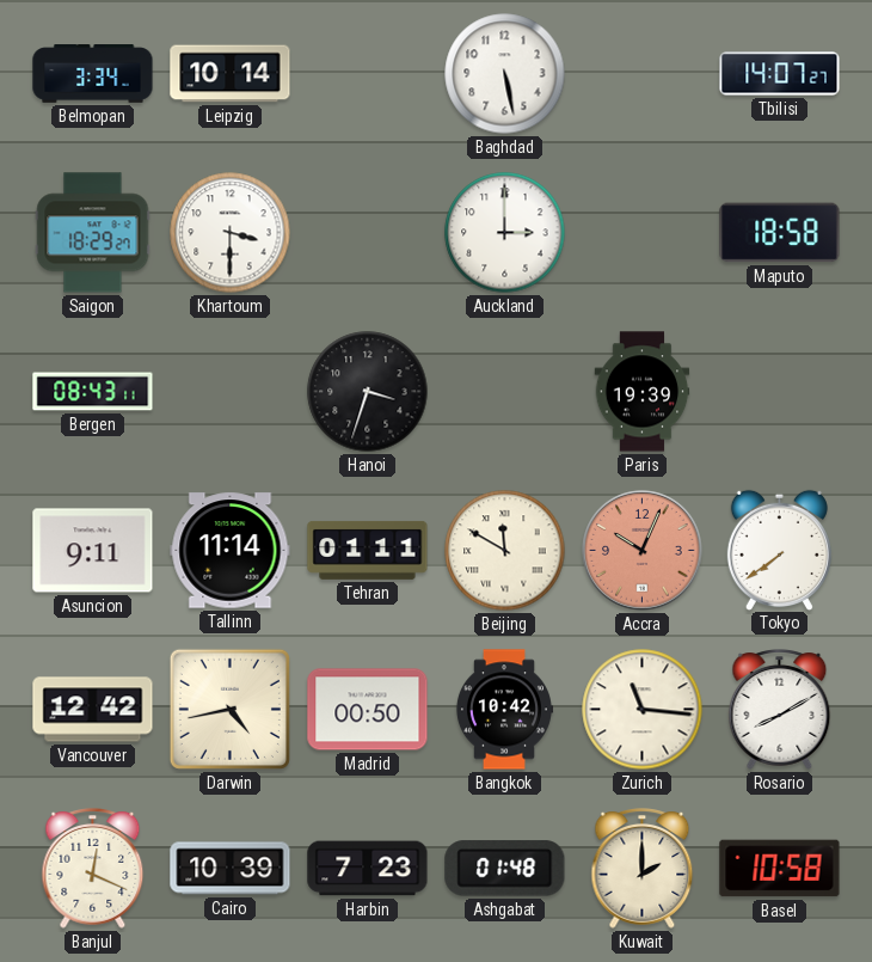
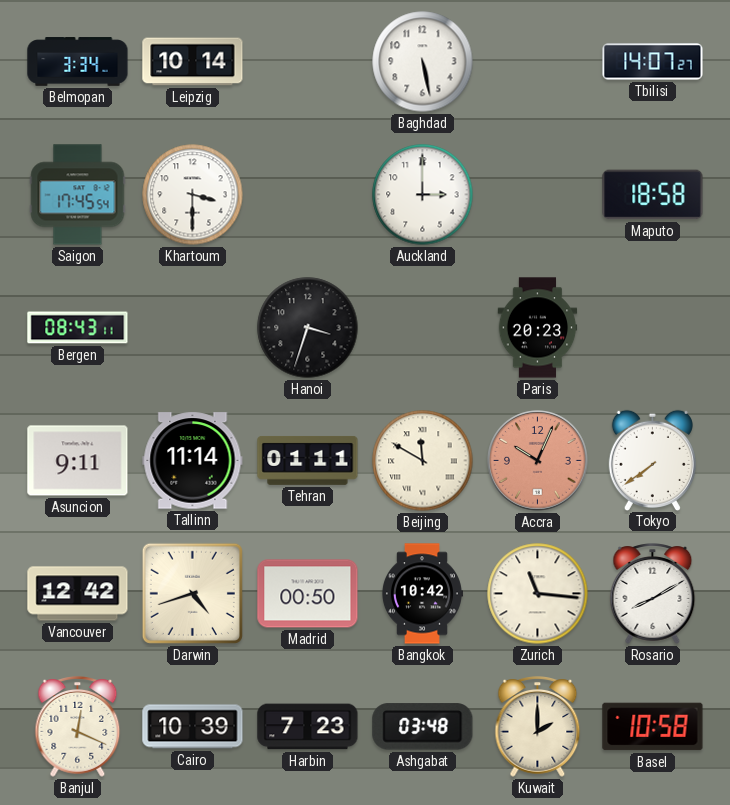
Saigon: 18:29 -> 17:45 (78, 195)
Paris: 19:39 -> 20:23 (538, 328)
Darwin: 4:43 -> 4:42 (192, 593)
Ashgabat: 01:48 -> 03:48 (423, 727)
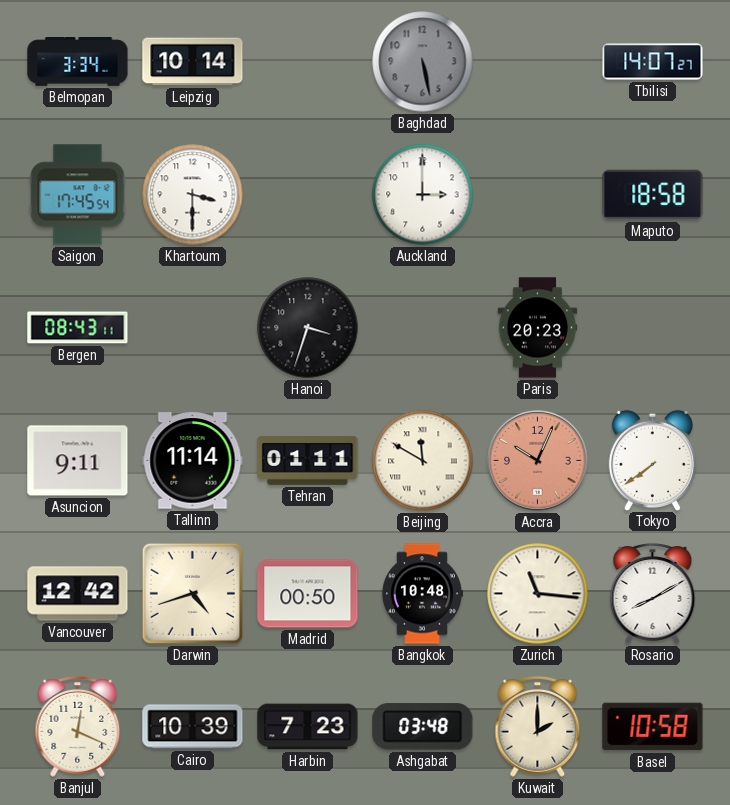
Baghdad dial: white -> grey (423, 62)
Bangkok: 10:42 -> 10:48 (422, 594)
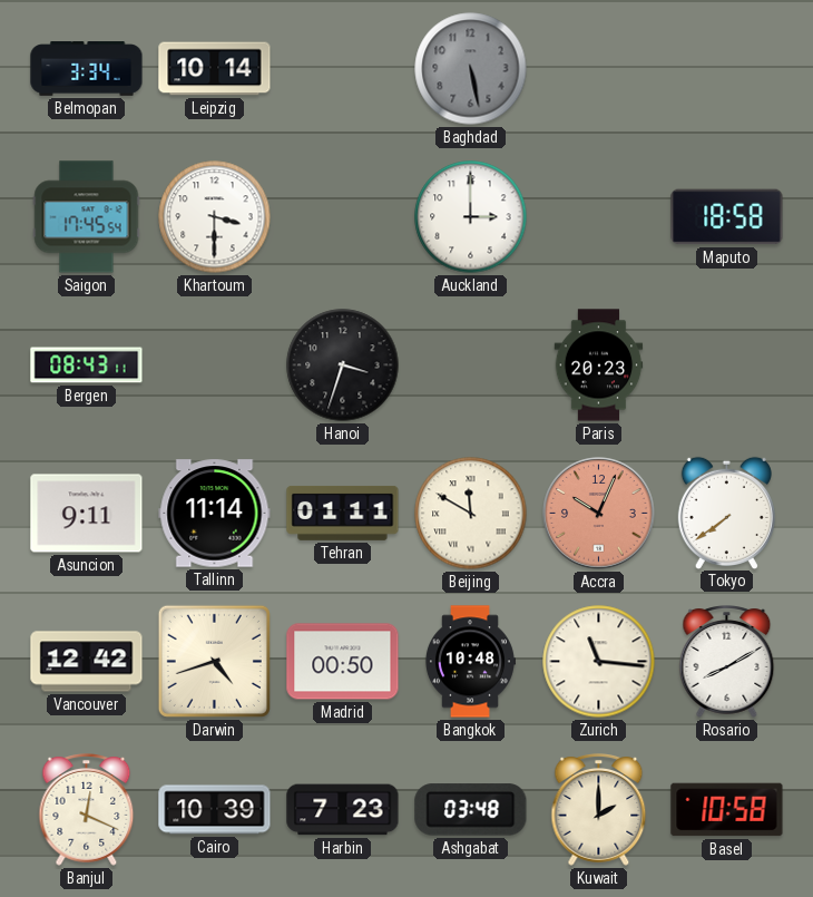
Tbilisi: 14:07 -> none (653, 62)
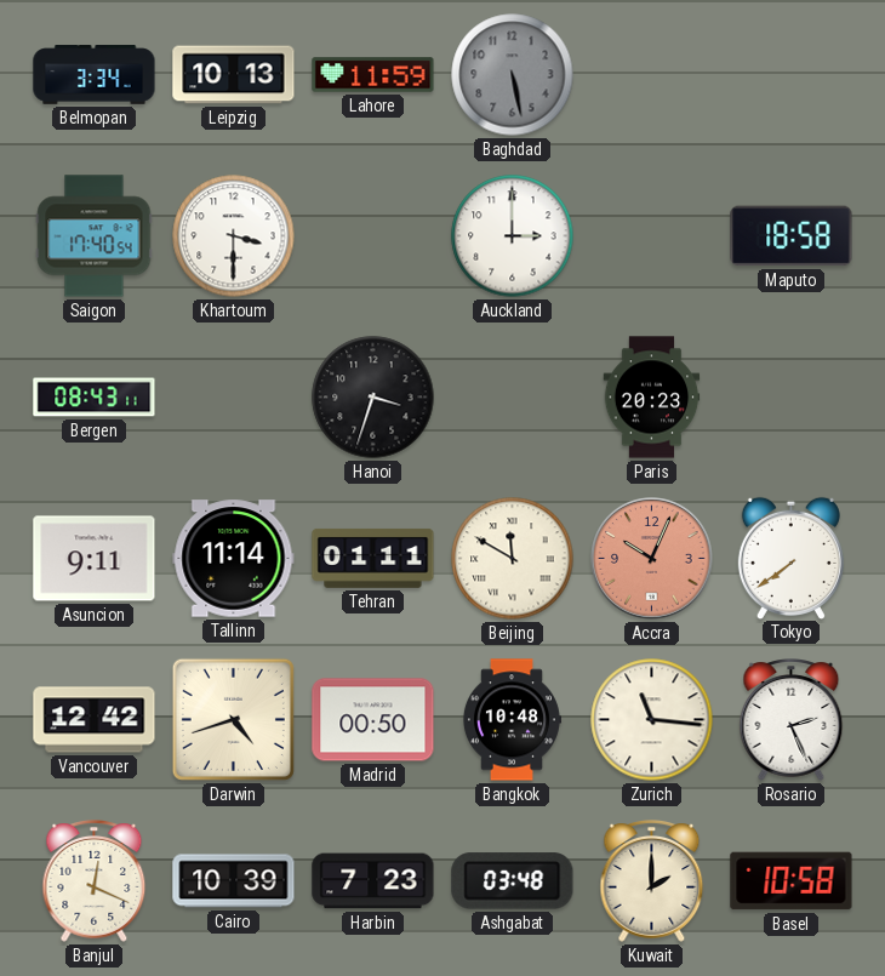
Leipzig: 10:14 -> 10:13 (234, 75)
Lahore: none -> 11:59 (373, 75)
Saigon: 17:45 -> 17:40 (95, 236)
Rosario: 8:10 -> 2:26 (792, 720)
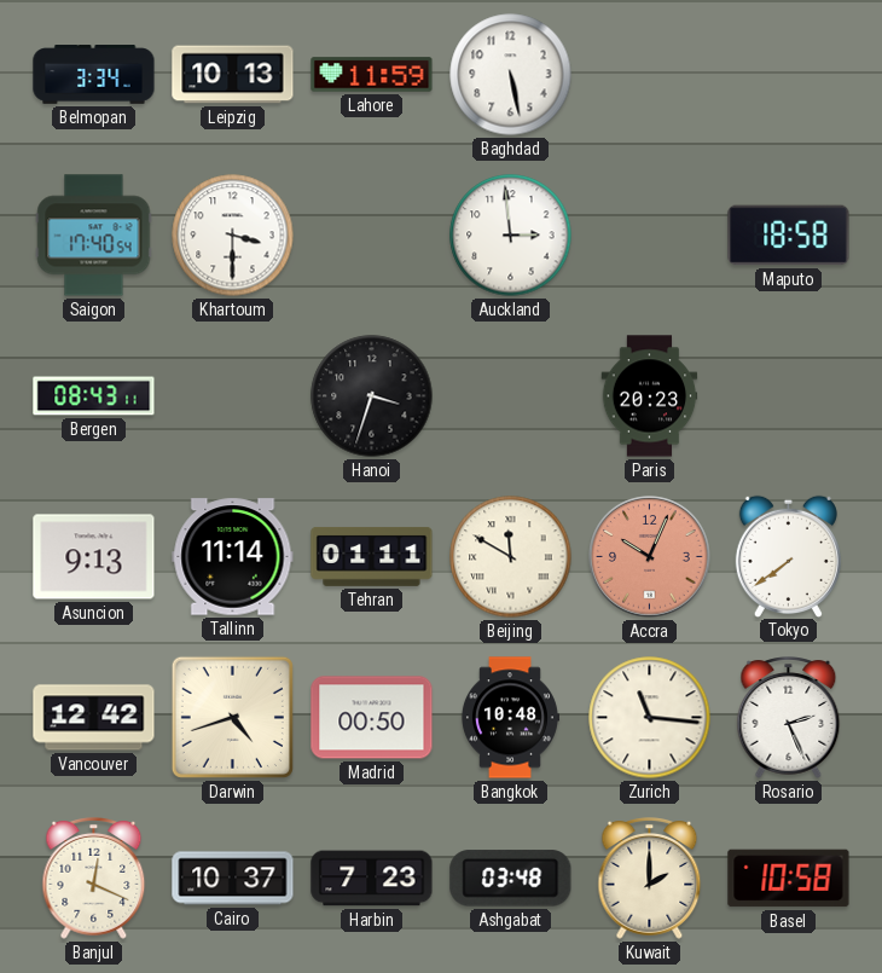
Baghdad dial: grey -> white (511, 75)
Auckland: 3:00 -> 2:59 (511, 236)
Asuncion: 9:11 -> 9:13 (94, 557)
Cairo: 10:39 -> 10:37 (233, 879)
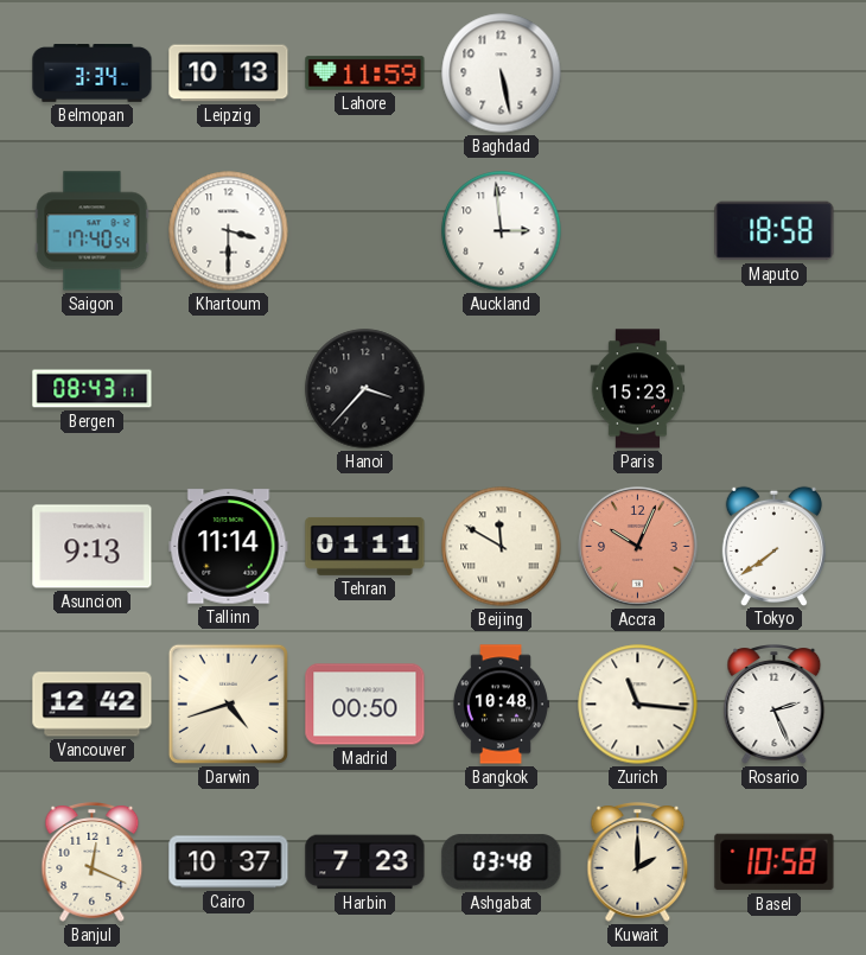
Hanoi: 3:33 -> 3:37 (365, 389)
Paris: 20:23 -> 15:23 (638, 389)
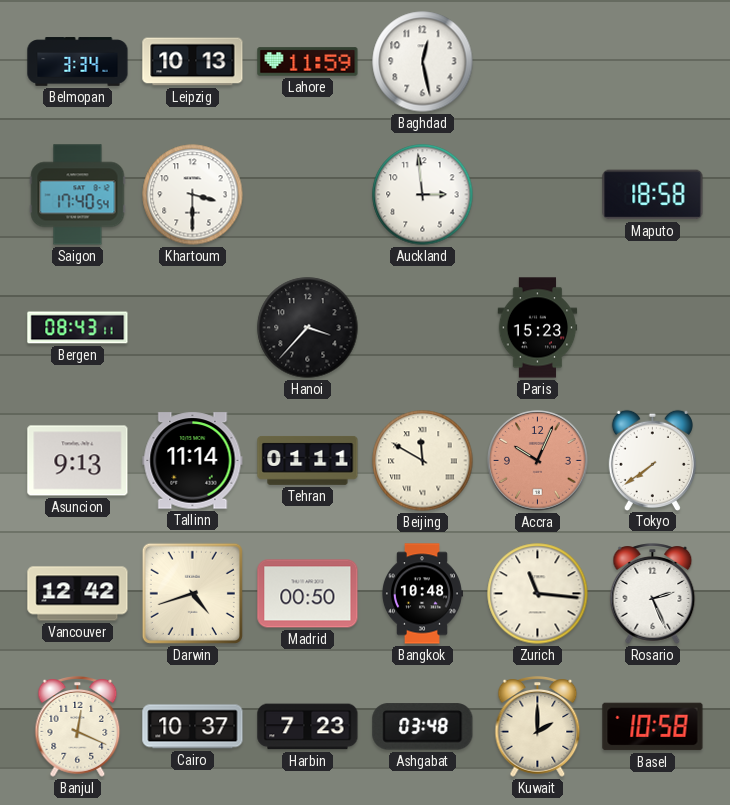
Baghdad: 5:28 -> 12:28 (423, 62)
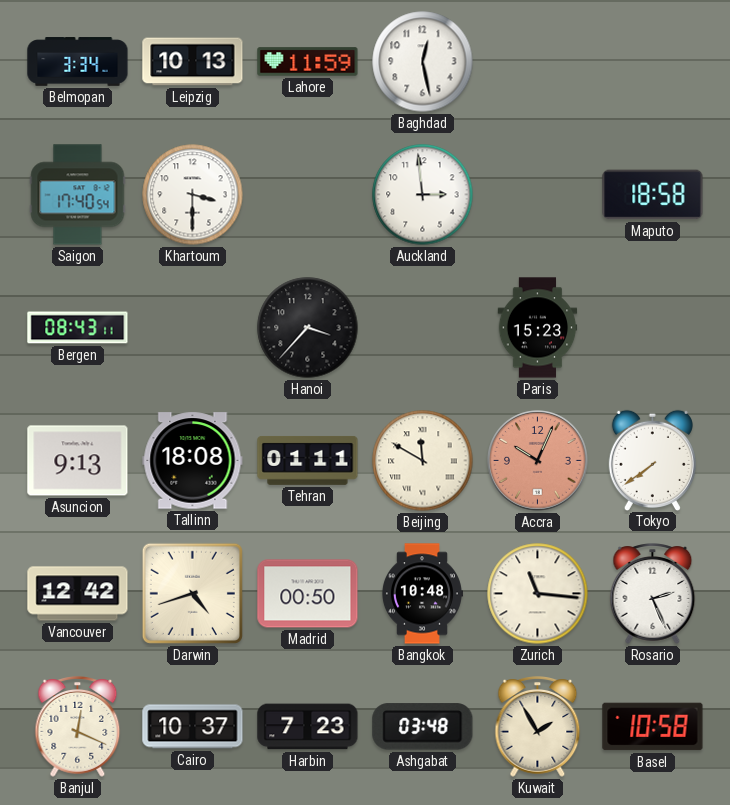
Tallinn: 11:14 -> 18:08 (193, 461)
Kuwait: 2:00 -> 1:55 (538, 727)
